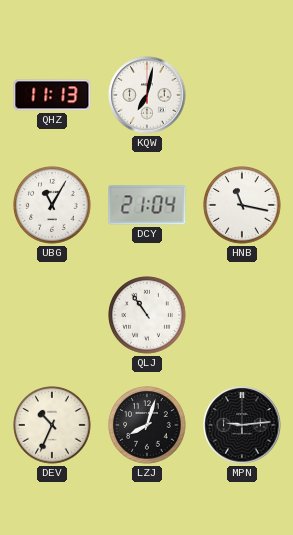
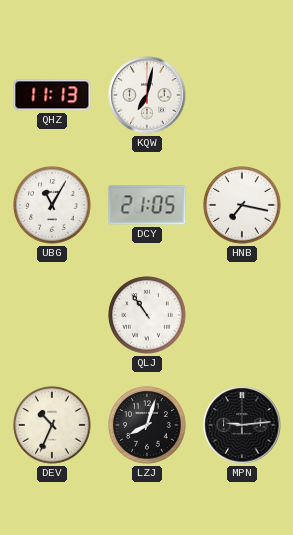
DCY: 21:04 -> 21:05 (147, 205)
HNB: 11:17 -> 7:17 (242, 205)
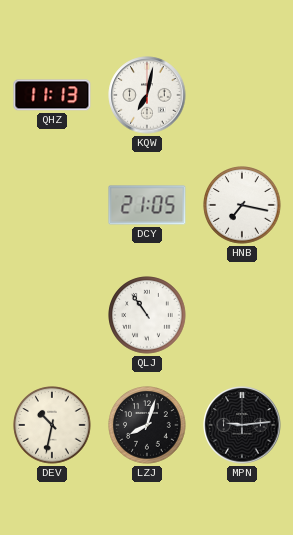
UBG: 11:05 -> none (52, 205)
DEV: 10:34 -> 10:32 (52, 425)
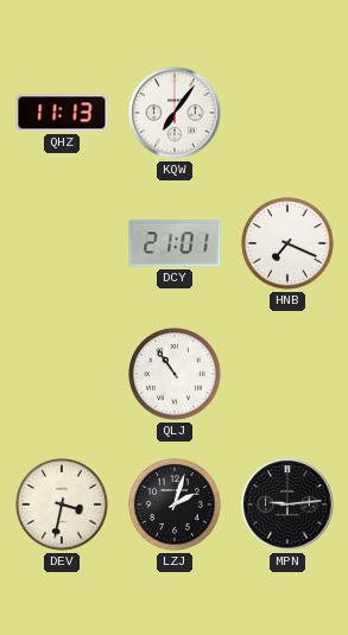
KQW: 7:02 -> 7:06 (175, 113)
DCY: 21:05 -> 21:01 (175, 243)
HNB: 7:17 -> 7:19 (287, 243)
DEV: 10:32 -> 3:32 (62, 504)
LZJ: 8:03 -> 2:03 (175, 504)
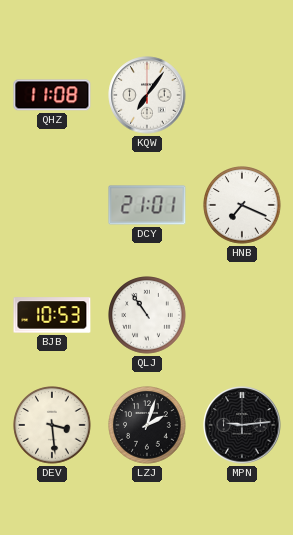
QHZ: 11:13 -> 11:08 (52, 95)
BJB: none -> 10:53 (52, 315)
DEV: 3:32 -> 3:29 (52, 425)
